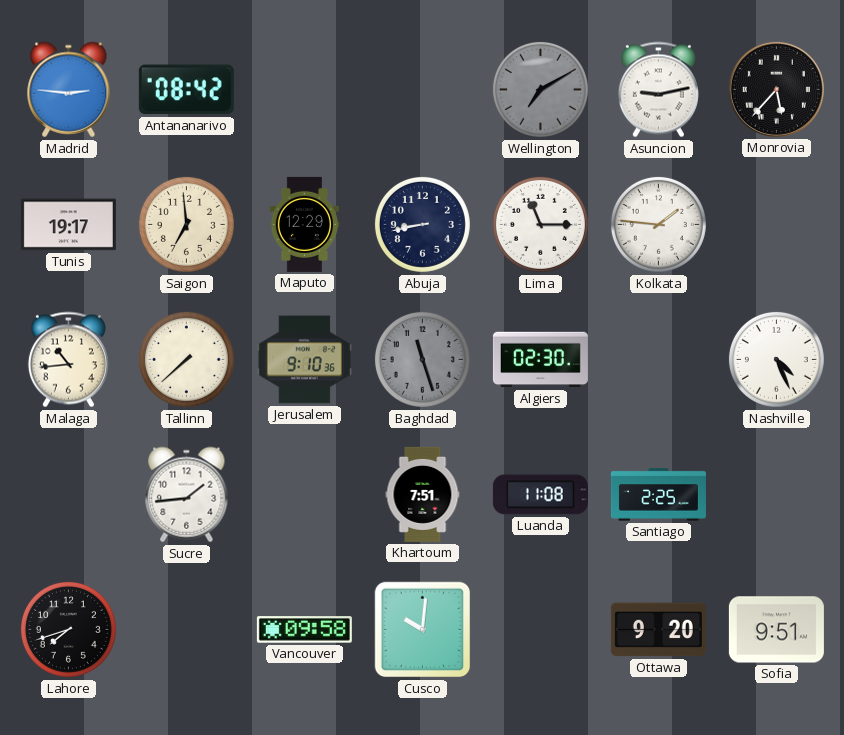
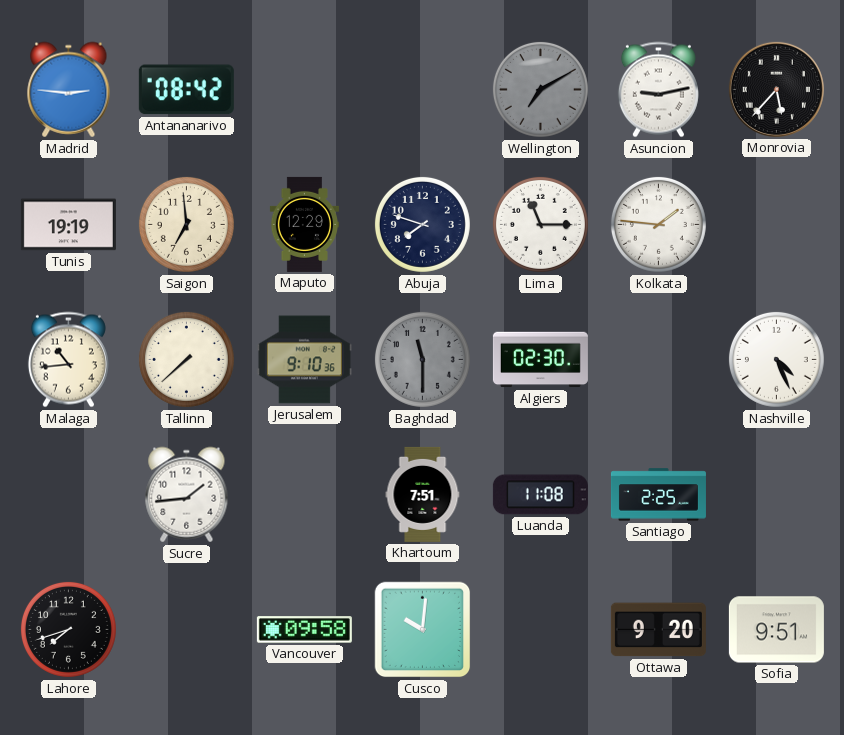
Tunis: 19:17 -> 19:19 (68, 225)
Abuja: 8:43 -> 7:48 (422, 224)
Baghdad: 11:27 -> 11:30 (422, 359)
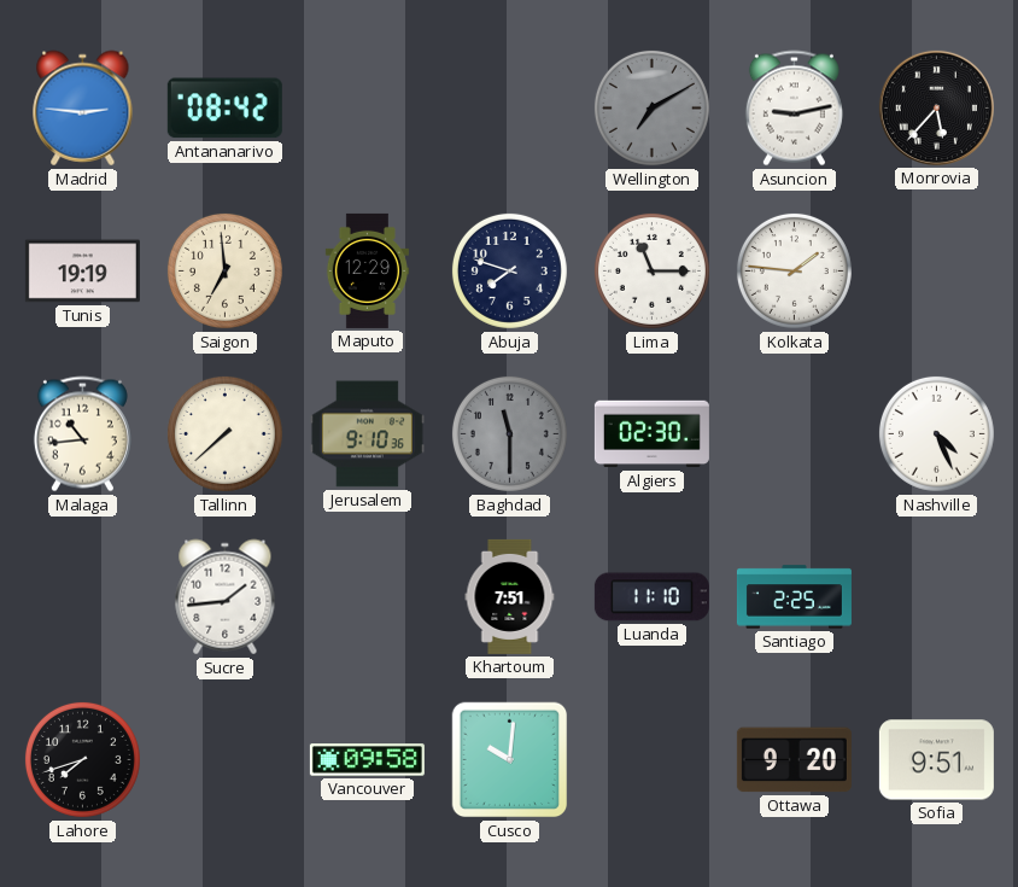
Luanda: 11:08 -> 11:10 (651, 597)
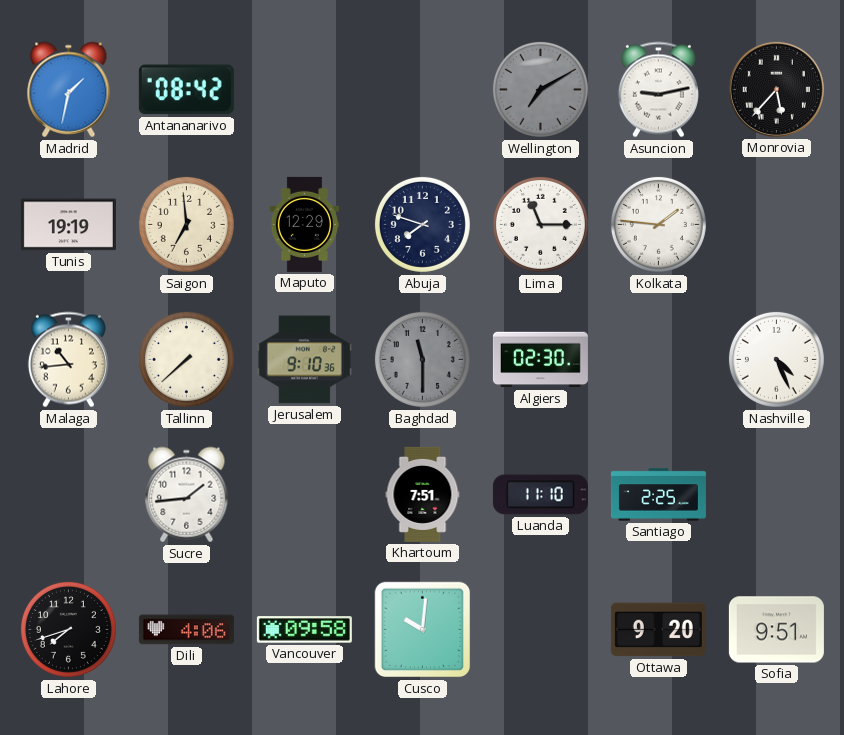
Madrid: 2:46 -> 1:32 (69, 90)
Dili: none -> 4:06 (186, 630)
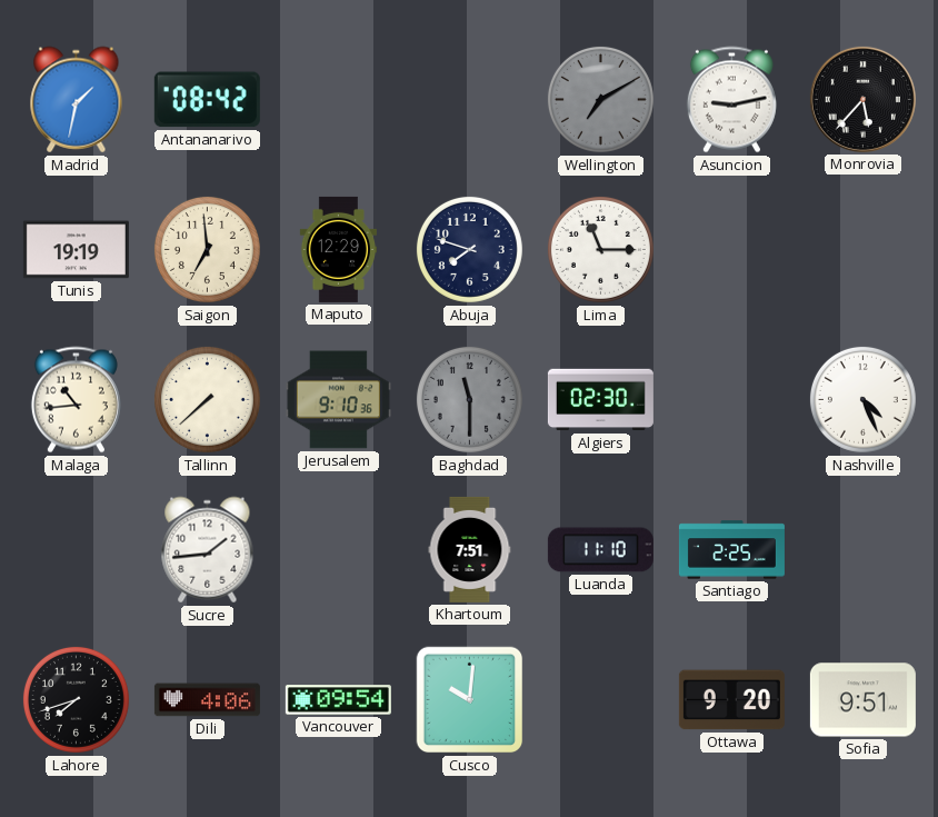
Kolkata: 1:46 -> none (658, 224)
Vancouver: 09:58 -> 09:54 (338, 700)
